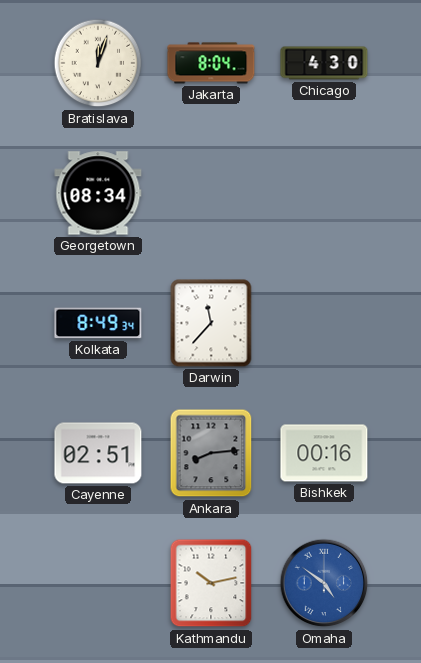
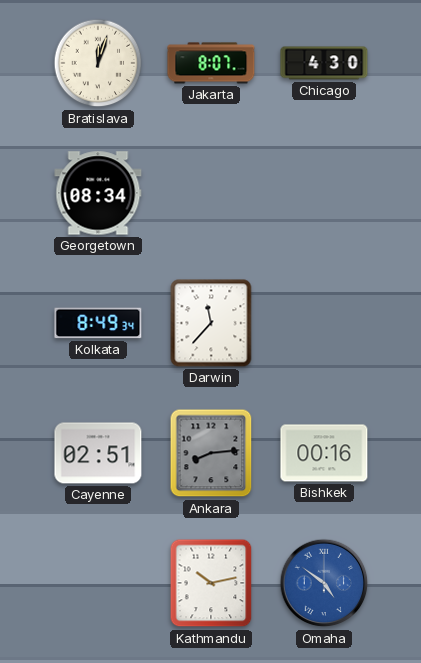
Jakarta: 8:04 -> 8:07 (211, 63)
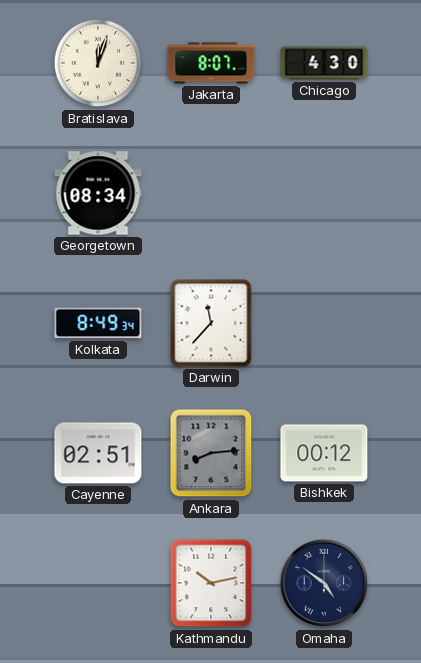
Bishkek: 00:16 -> 00:12 (324, 453)
Omaha dial: blue -> navy (324, 583)
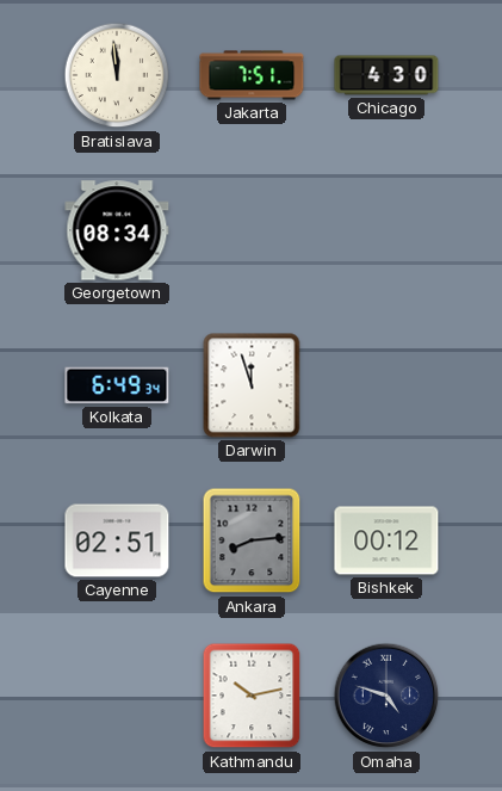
Bratislava: 12:03 -> 11:59 (117, 75)
Jakarta: 8:07 -> 7:51 (252, 75)
Kolkata: 8:49 -> 6:49 (117, 385)
Darwin: 11:37 -> 11:57 (252, 385)
Omaha: 4:51 -> 4:48 (386, 696)
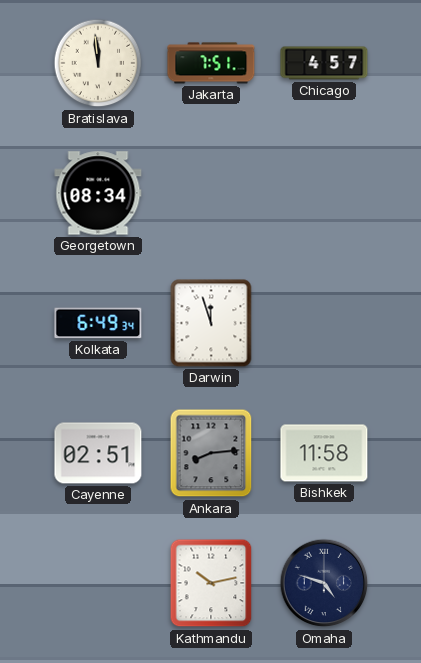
Chicago: 4:30 -> 4:57 (324, 63)
Bishkek: 00:12 -> 11:58 (324, 453)
